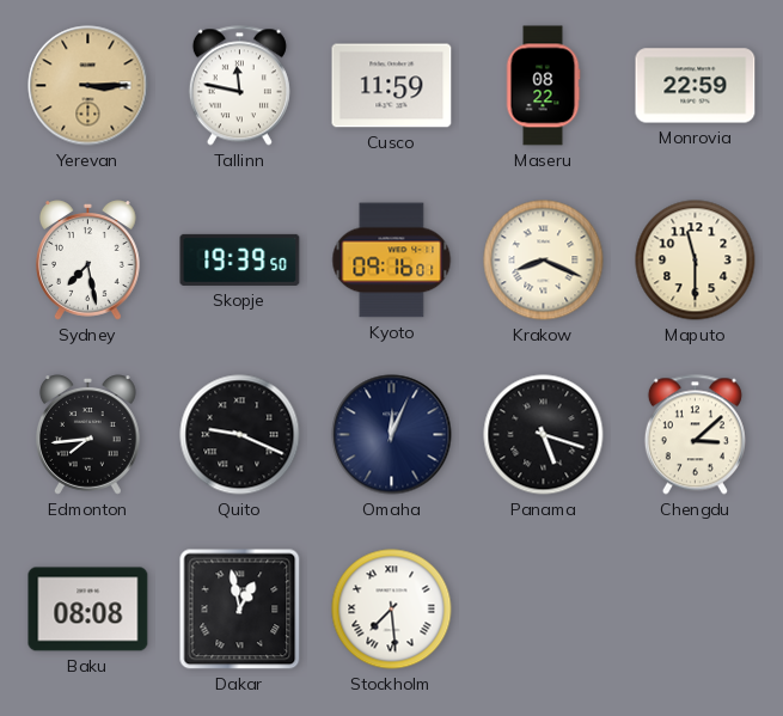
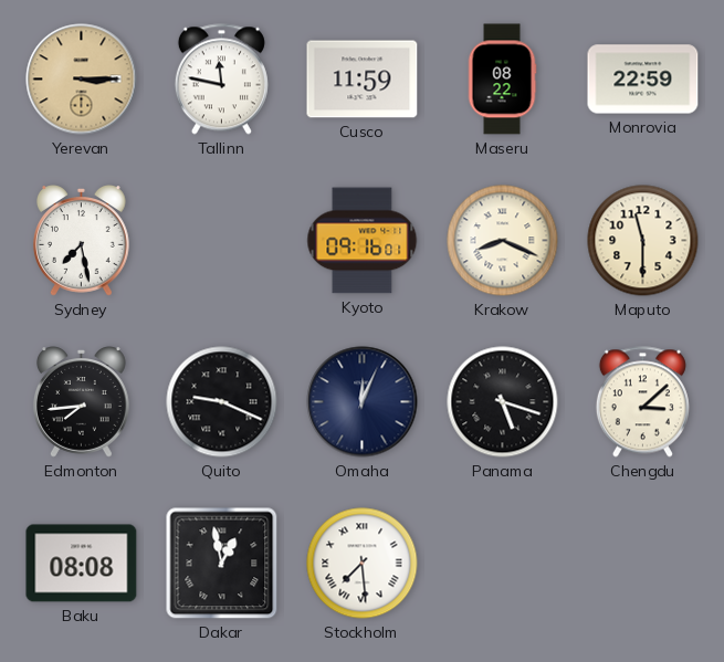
Skopje: 19:39 -> none (240, 259)
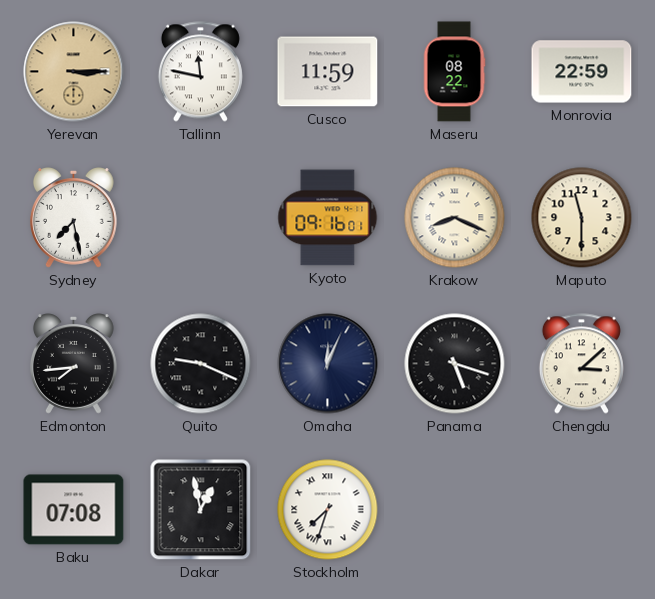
Baku: 08:08 -> 07:08 (74, 510)
Stockholm: 7:29 -> 7:33 (328, 510)
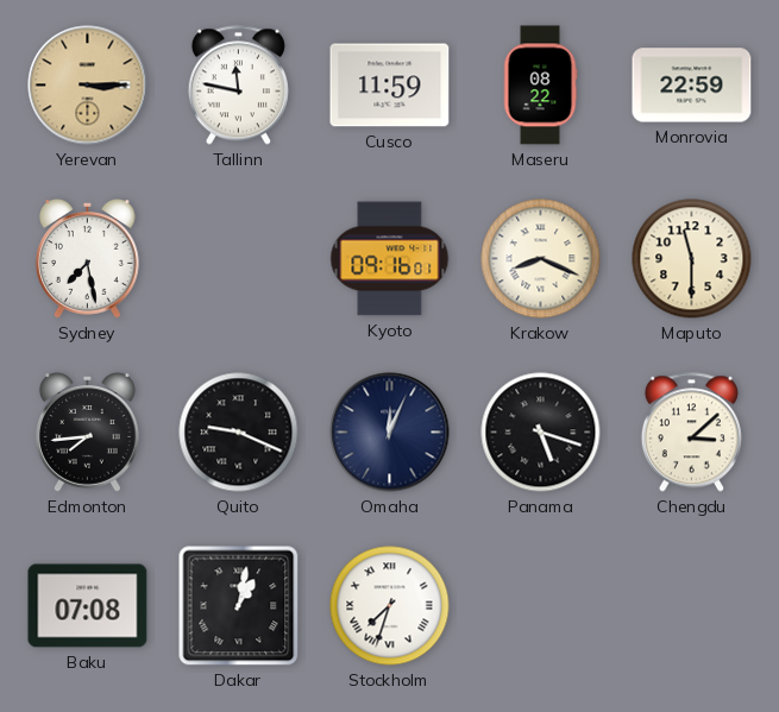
Dakar: 12:58 -> 1:02 (239, 606)
